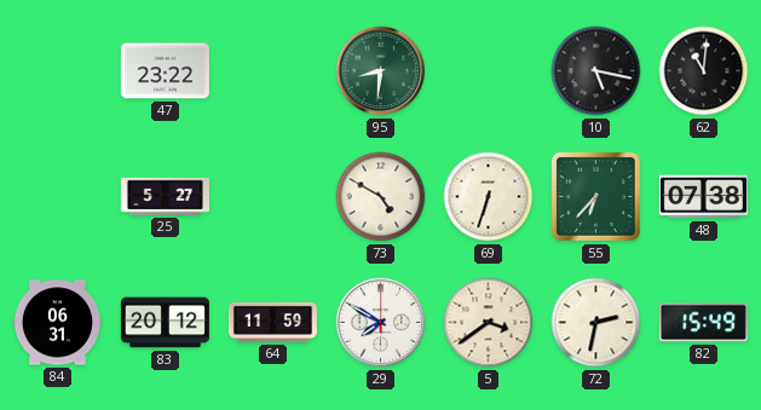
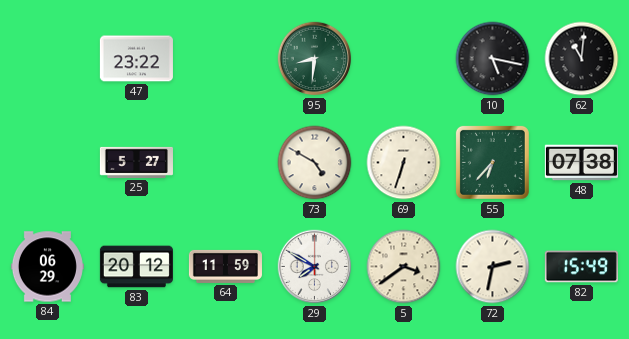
84: 06:31 -> 06:29 (47, 267)
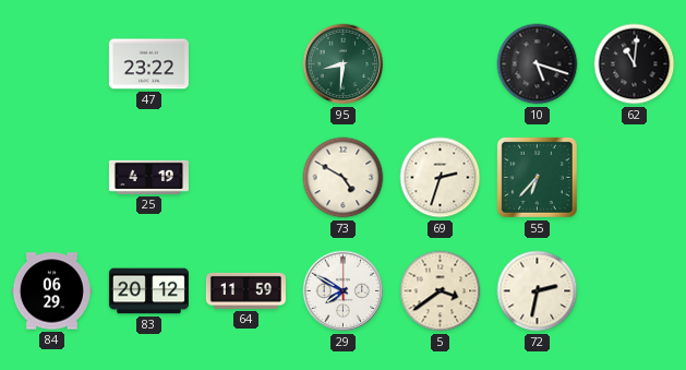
10: 5:17 -> 5:18 (538, 64)
25: 5:27 -> 4:19 (148, 177)
69: 6:33 -> 2:33 (441, 178)
48: 07:38 -> none (581, 163)
82: 15:49 -> none (581, 267)
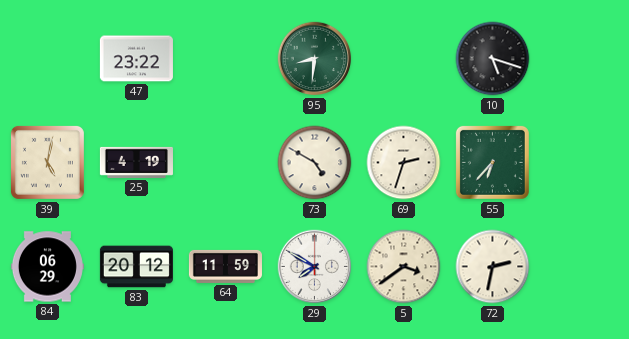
62: 11:01 -> none (635, 64)
39: none -> 5:02 (47, 162)
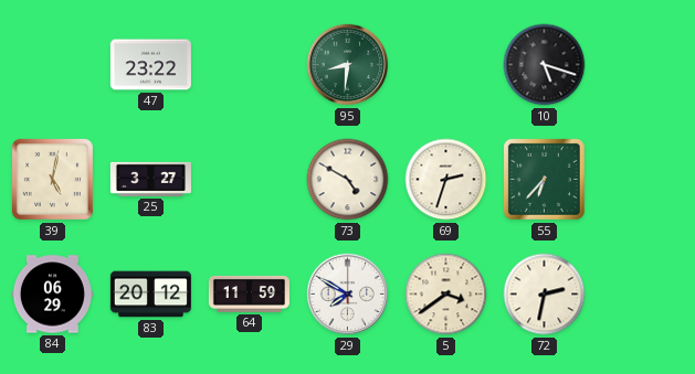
25: 4:19 -> 3:27 (150, 179)
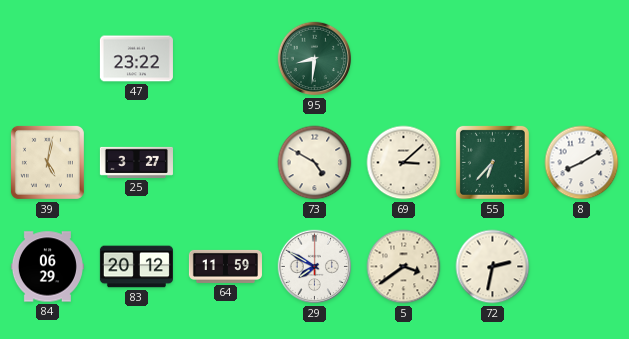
10: 5:18 -> none (545, 65)
69: 2:33 -> 3:08 (404, 163)
8: none -> 8:10 (582, 163)
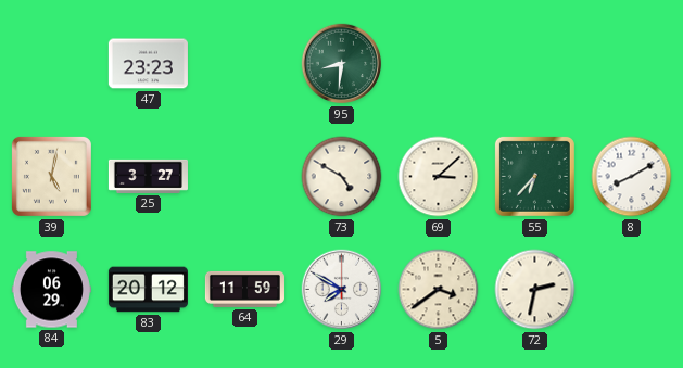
47: 23:22 -> 23:23 (148, 64)
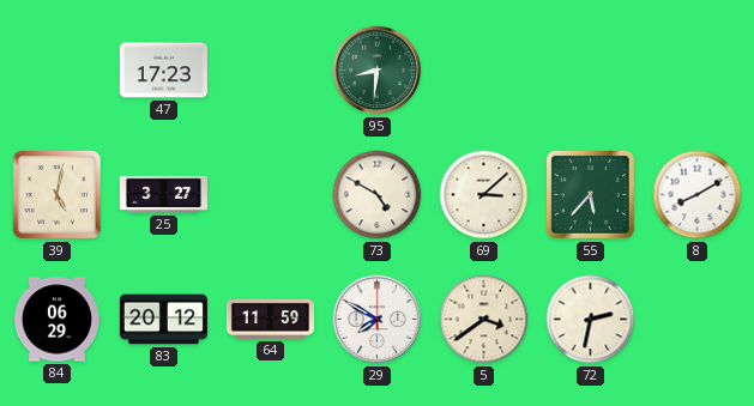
47: 23:23 -> 17:23 (163, 71)
55: 6:37 -> 5:37 (590, 194)
